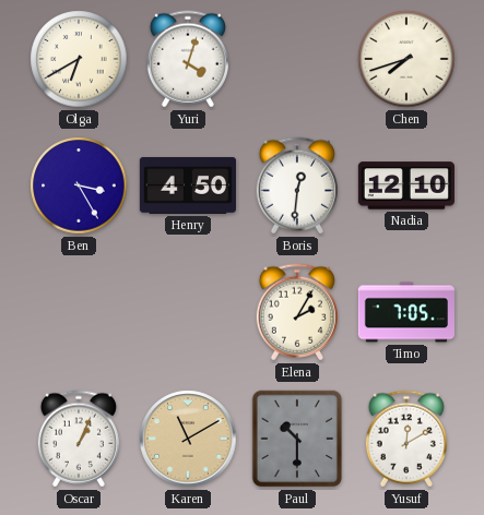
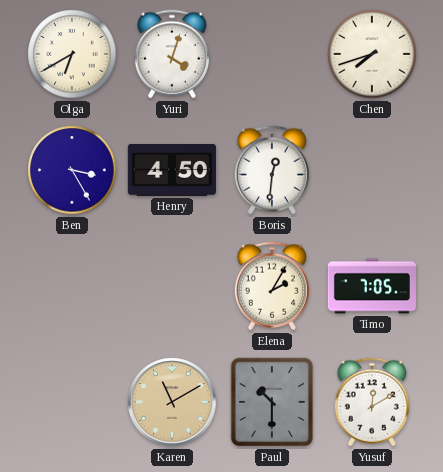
Nadia: 12:10 -> none (406, 185)
Oscar: 1:04 -> none (79, 439)
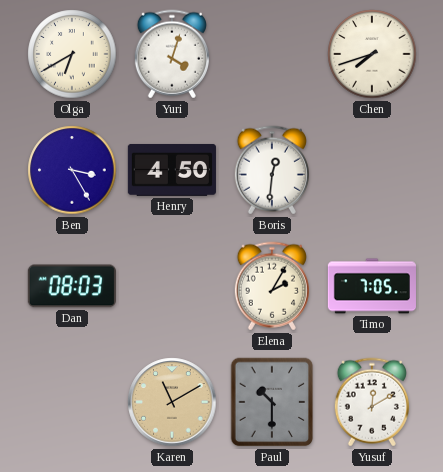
Dan: none -> 08:03 (72, 286)
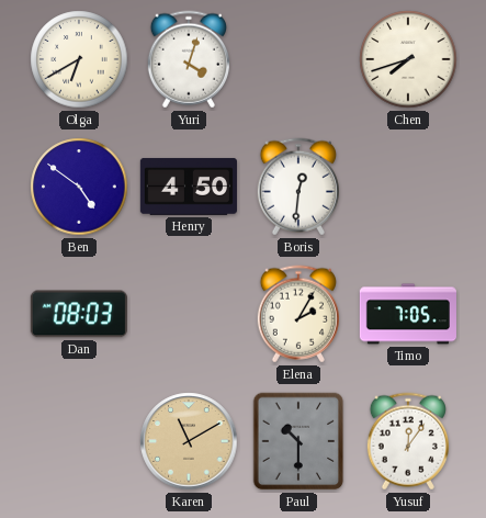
Ben: 3:25 -> 4:51 (79, 187)
Yusuf: 12:10 -> 12:06 (408, 441)
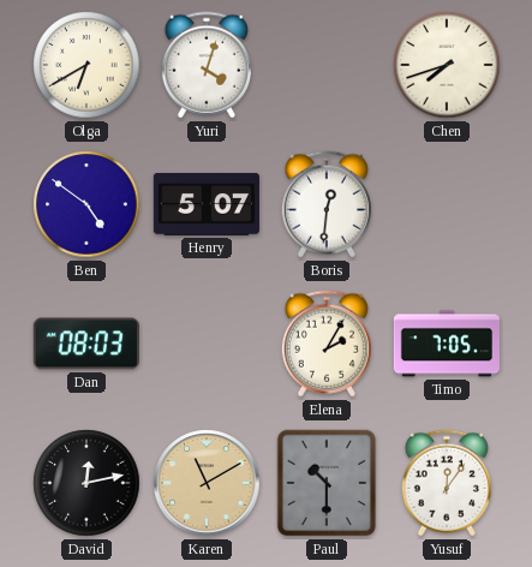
Henry: 4:50 -> 5:07 (207, 204)
David: none -> 12:13 (86, 483)
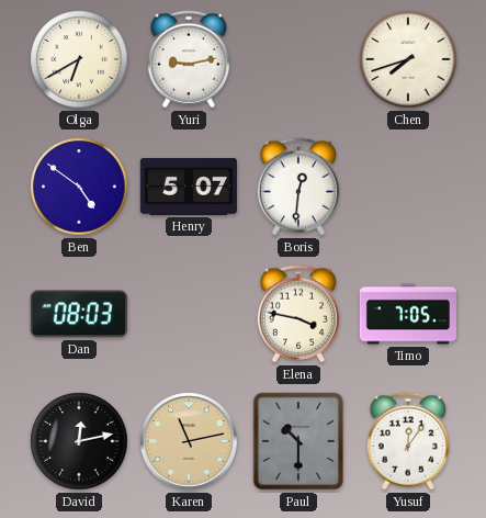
Yuri: 4:03 -> 9:13 (189, 59)
Elena: 2:05 -> 3:47 (298, 314)
Karen: 11:10 -> 11:13 (189, 441)
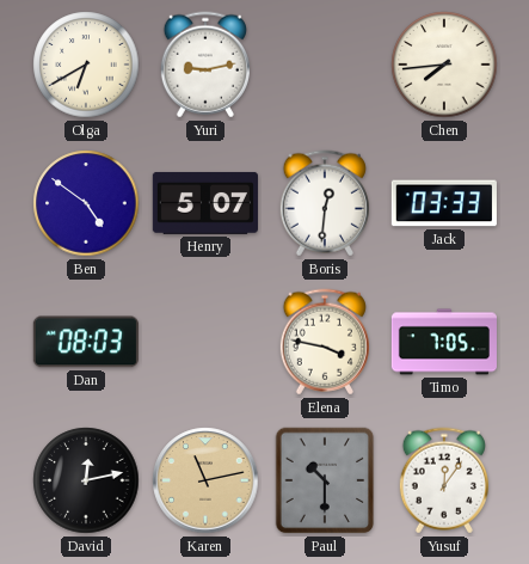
Chen: 7:42 -> 7:44 (444, 65)
Jack: none -> 03:33 (444, 203)
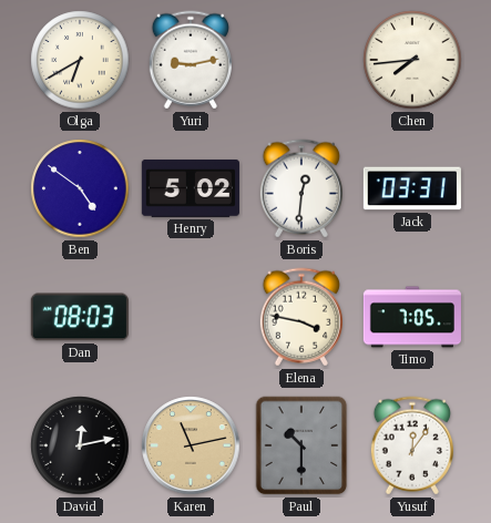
Henry: 5:07 -> 5:02 (191, 188)
Jack: 03:33 -> 03:31 (412, 188)
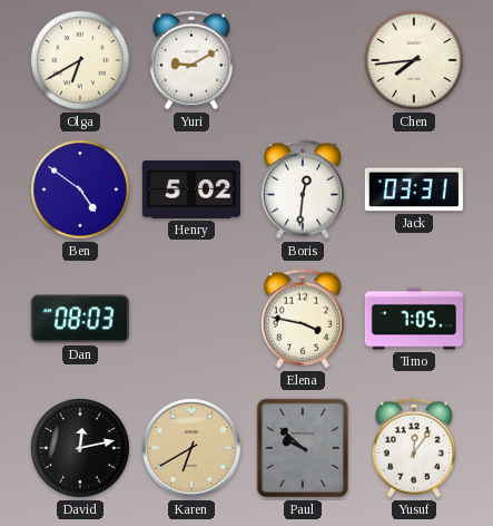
Yuri: 9:13 -> 9:10 (191, 60)
Karen: 11:13 -> 6:40 (191, 448)
Paul: 10:30 -> 9:52 (303, 448)
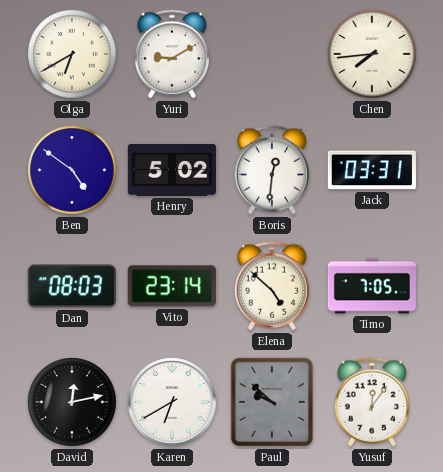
Vito: none -> 23:14 (172, 286)
Elena: 3:47 -> 4:52 (272, 286)
Karen dial: champagne -> white (172, 402)
